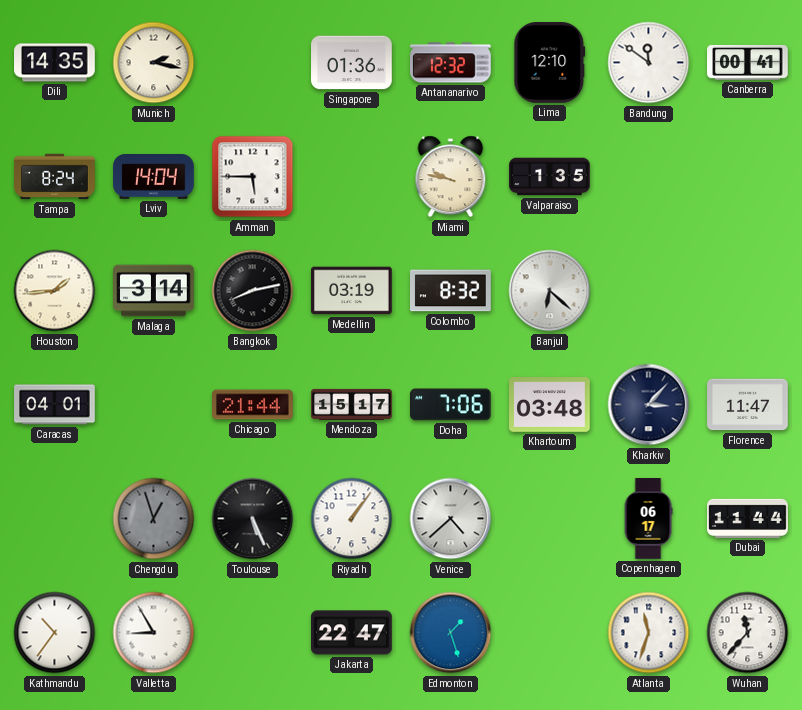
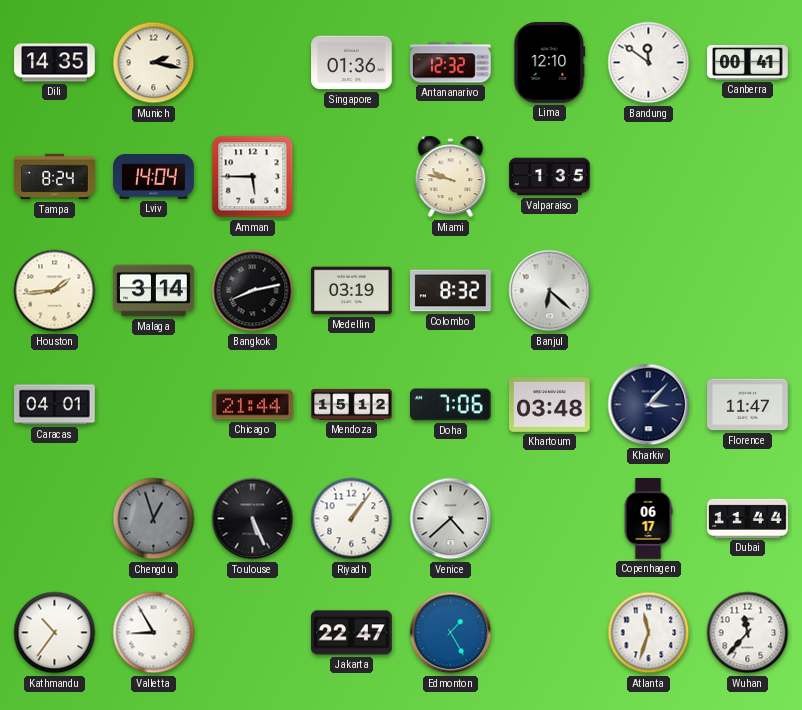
Mendoza: 15:17 -> 15:12 (352, 404)
Edmonton: 1:27 -> 1:25 (451, 633)
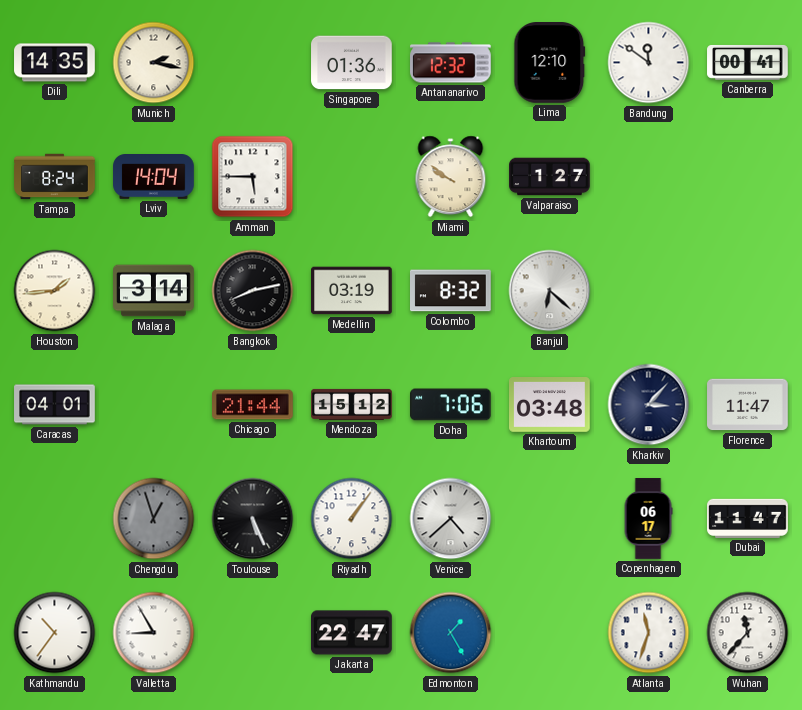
Miami: 9:47 -> 9:51 (451, 177)
Valparaiso: 1:35 -> 1:27 (550, 177)
Dubai: 11:44 -> 11:47 (748, 518)
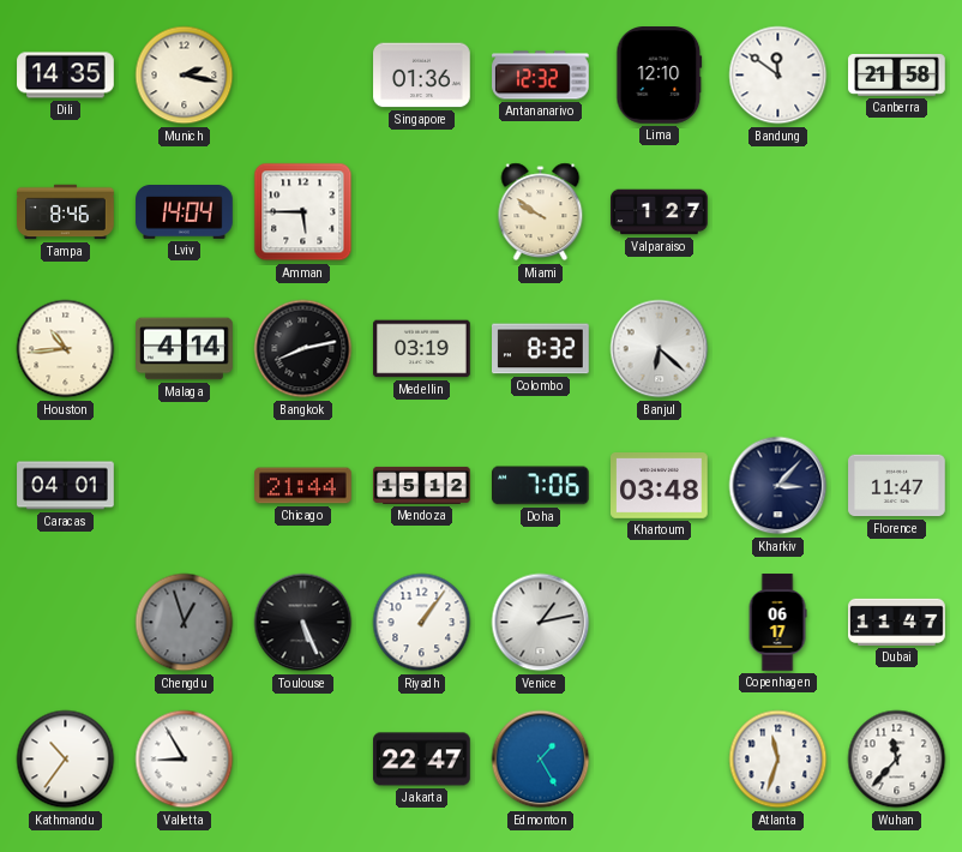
Canberra: 00:41 -> 21:58 (897, 74)
Tampa: 8:24 -> 8:46 (66, 212)
Houston: 1:44 -> 10:44 (66, 349)
Malaga: 3:14 -> 4:14 (185, 349)
Venice: 4:38 -> 1:13 (541, 623)
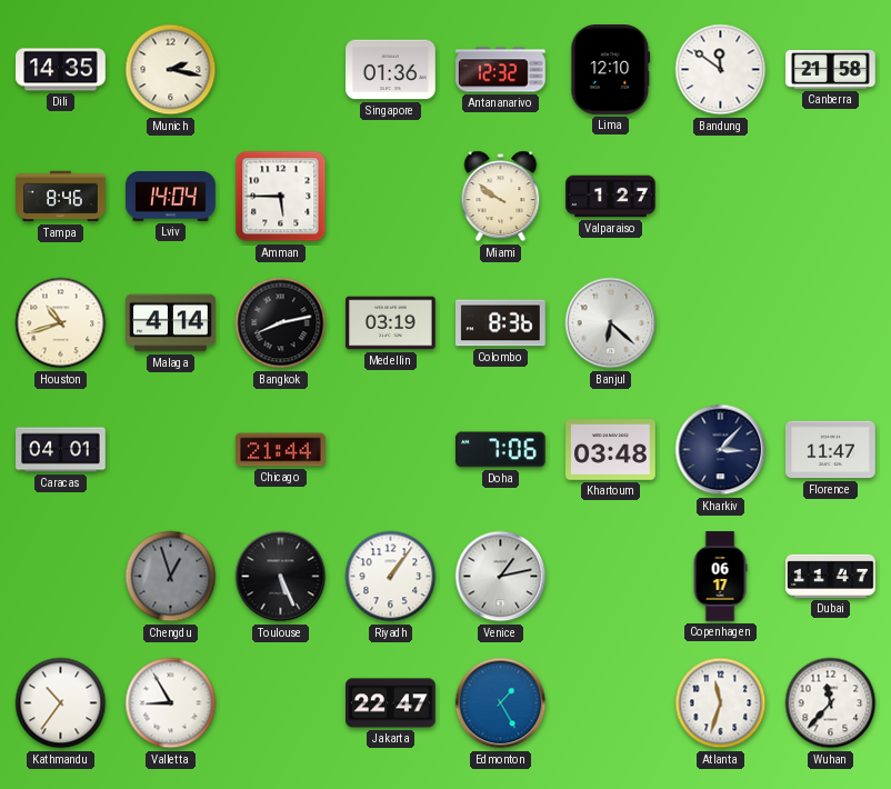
Houston: 10:44 -> 10:42 (61, 323)
Colombo: 8:32 -> 8:36 (501, 323)
Mendoza: 15:12 -> none (422, 485)
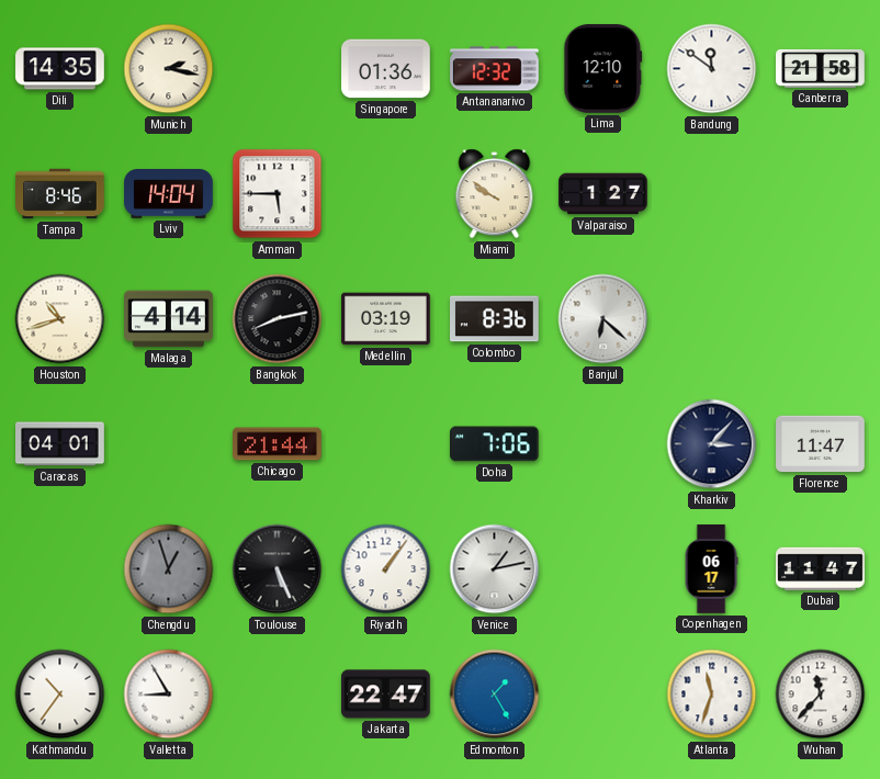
Khartoum: 03:48 -> none (611, 450)
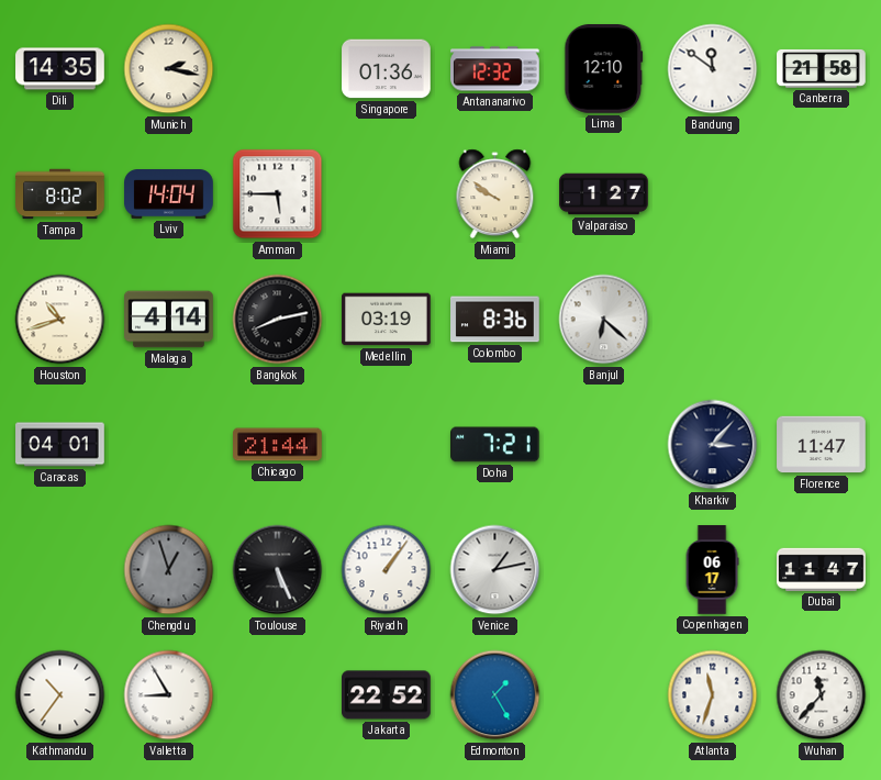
Tampa: 8:46 -> 8:02 (60, 194)
Doha: 7:06 -> 7:21 (495, 445)
Jakarta: 22:47 -> 22:52 (387, 695)
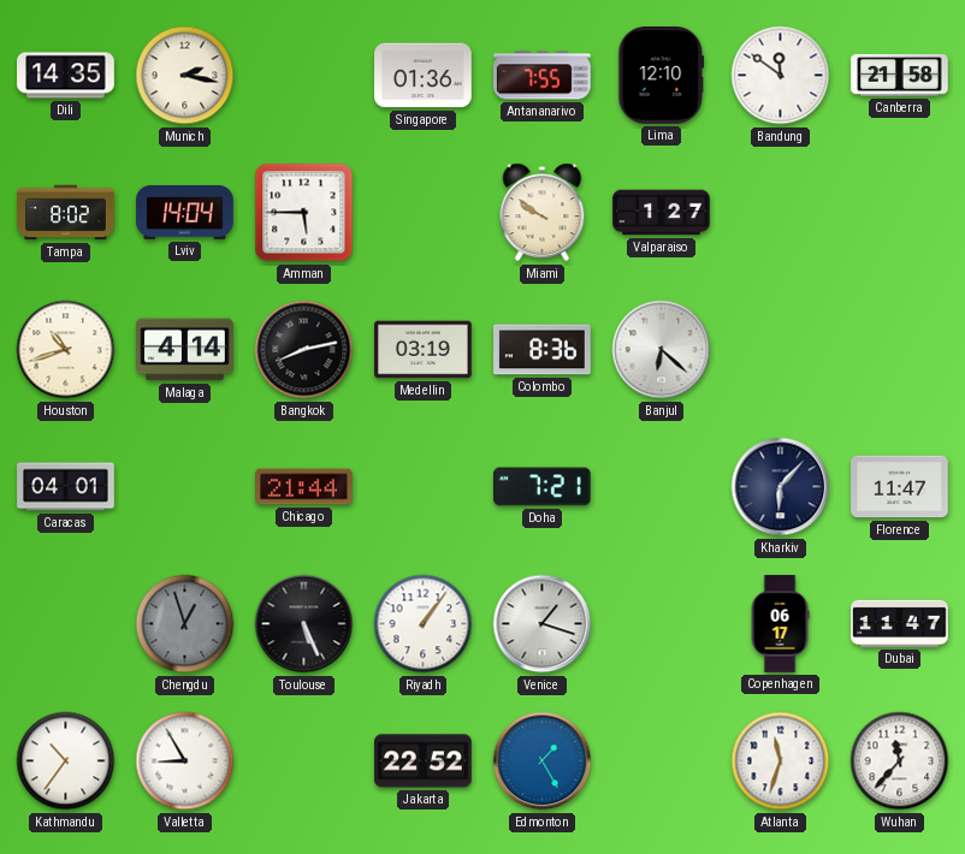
Antananarivo: 12:32 -> 7:55 (543, 76)
Kharkiv: 3:07 -> 6:07 (781, 487)
Venice: 1:13 -> 1:18 (543, 624)
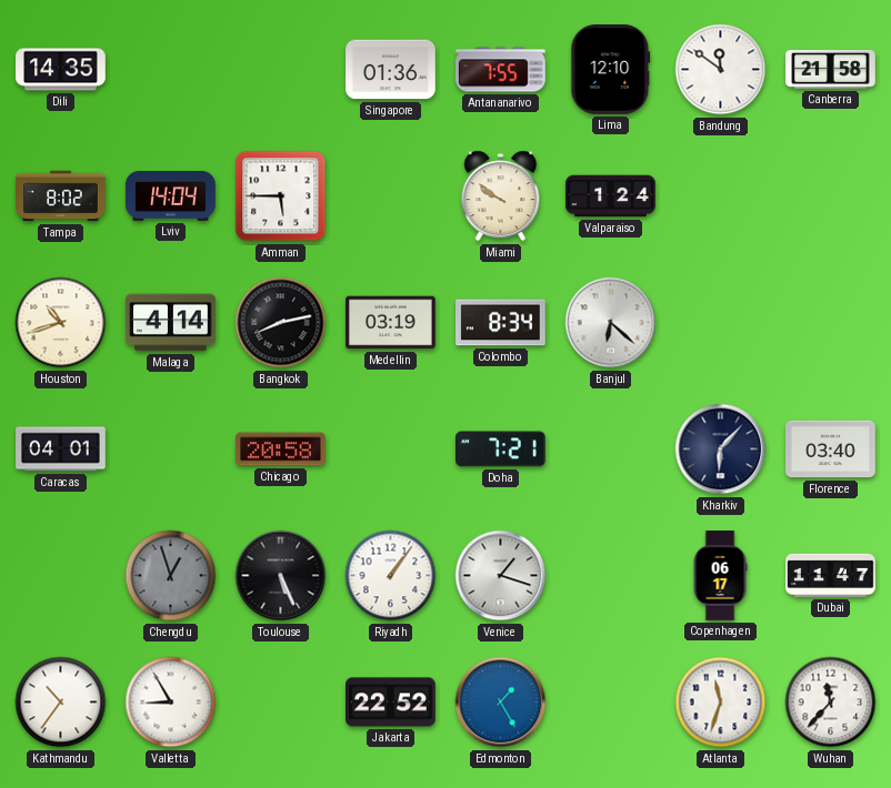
Munich: 2:17 -> none (185, 76)
Valparaiso: 1:27 -> 1:24 (611, 196)
Colombo: 8:36 -> 8:34 (501, 323)
Chicago: 21:44 -> 20:58 (281, 449)
Florence: 11:47 -> 03:40 (831, 449)
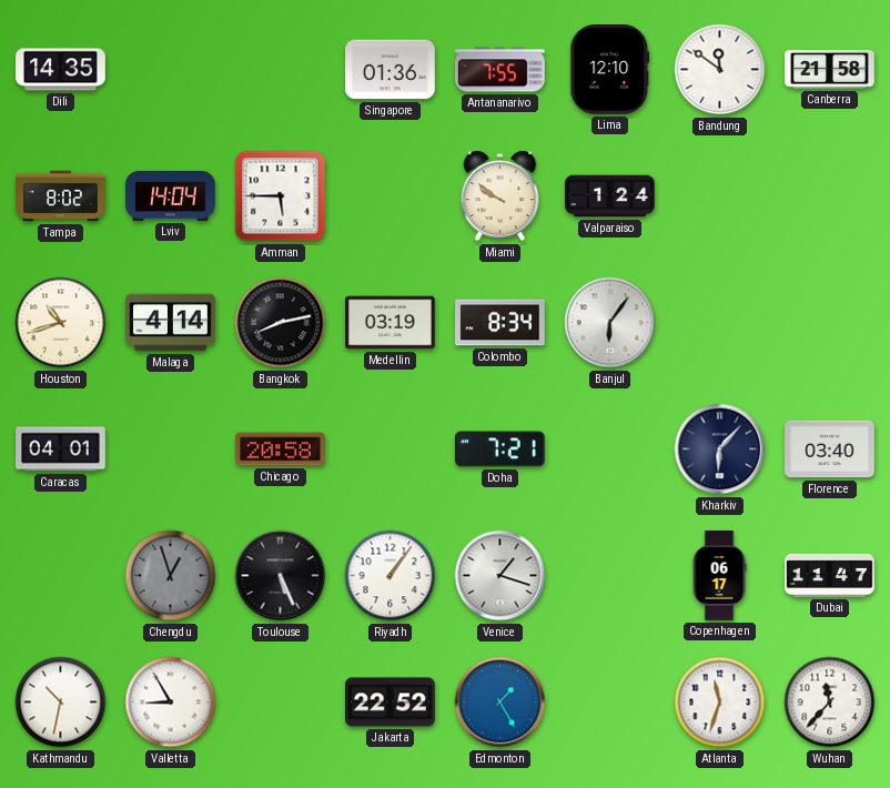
Banjul: 6:22 -> 6:06 (610, 323)
Kathmandu: 10:36 -> 10:32 (61, 703)
